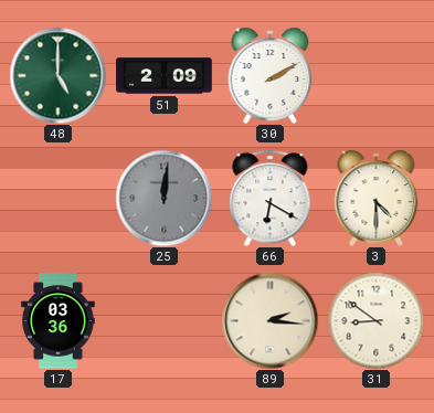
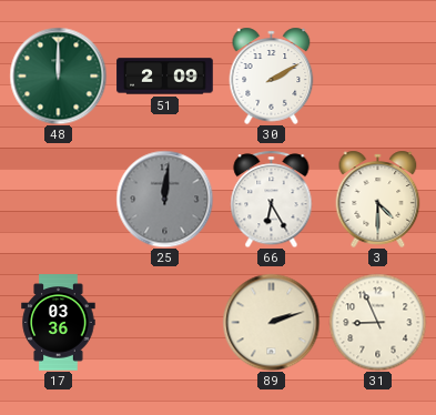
48: 5:00 -> 12:00 (58, 75)
66: 6:20 -> 6:25 (272, 199)
89: 2:16 -> 2:12 (271, 322)
31: 8:51 -> 8:56 (377, 322)
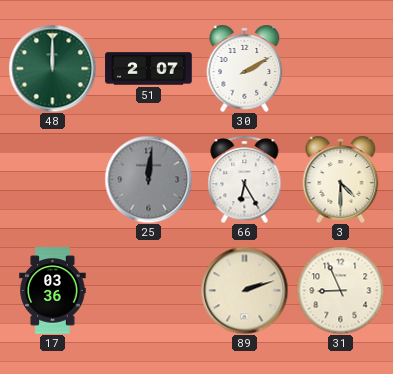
51: 2:09 -> 2:07 (149, 69)
